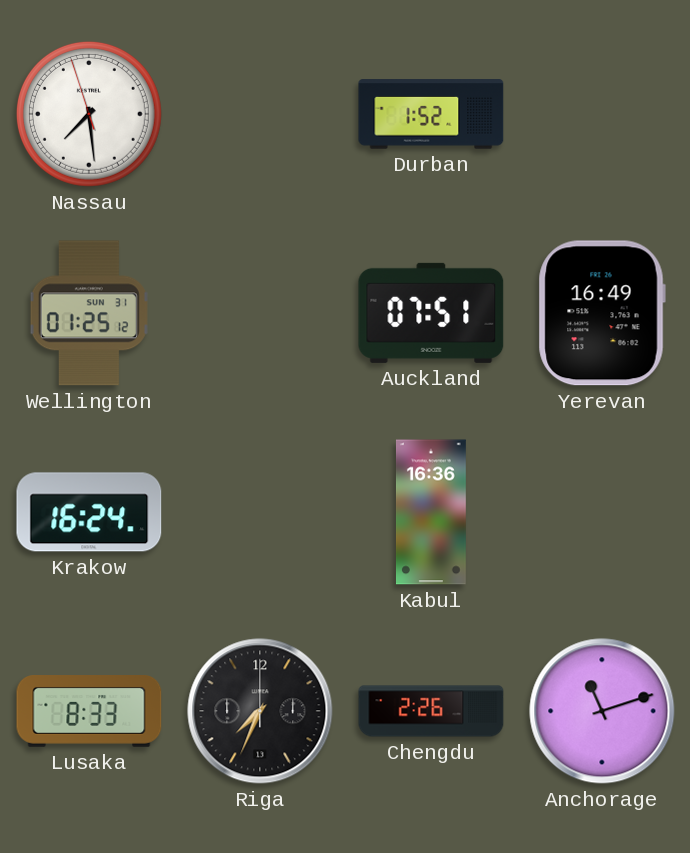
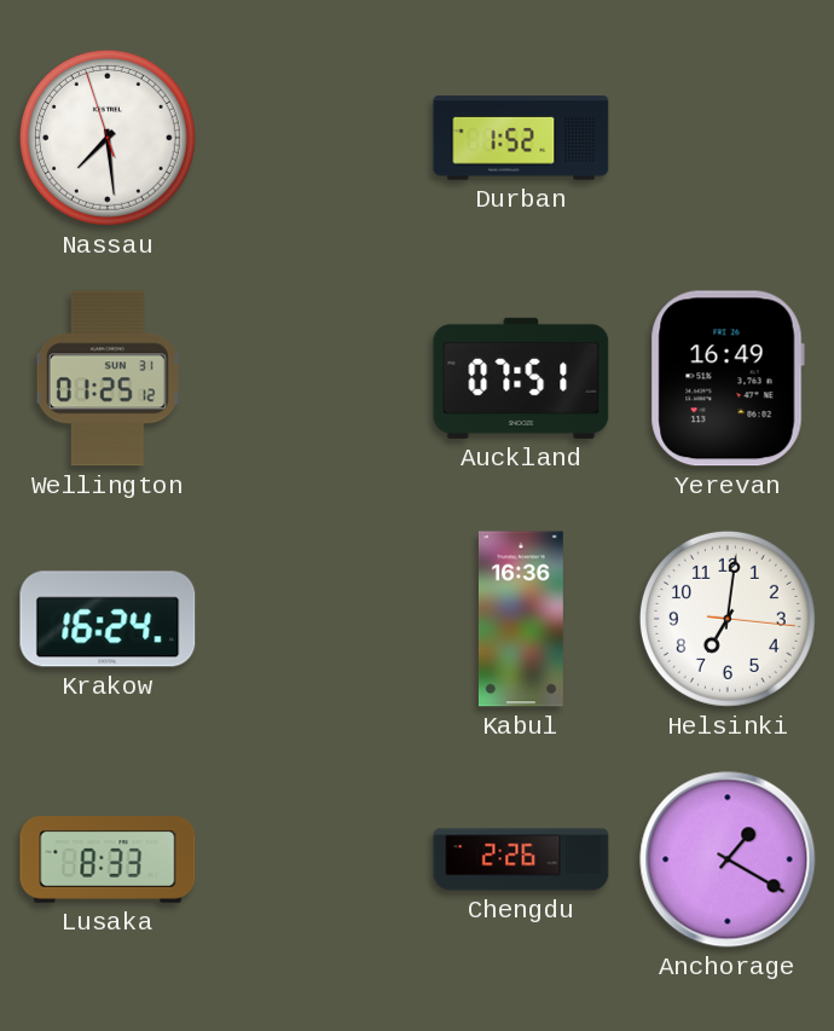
Helsinki: none -> 7:01 (728, 619)
Riga: 7:34 -> none (260, 711)
Anchorage: 11:12 -> 1:20 (728, 859)
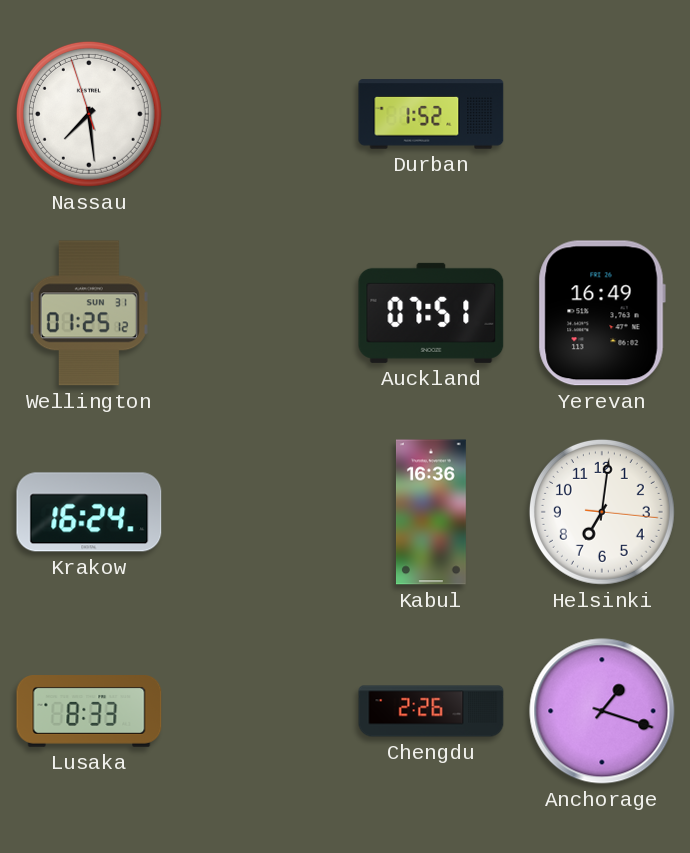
Anchorage: 1:20 -> 1:18 (602, 711)
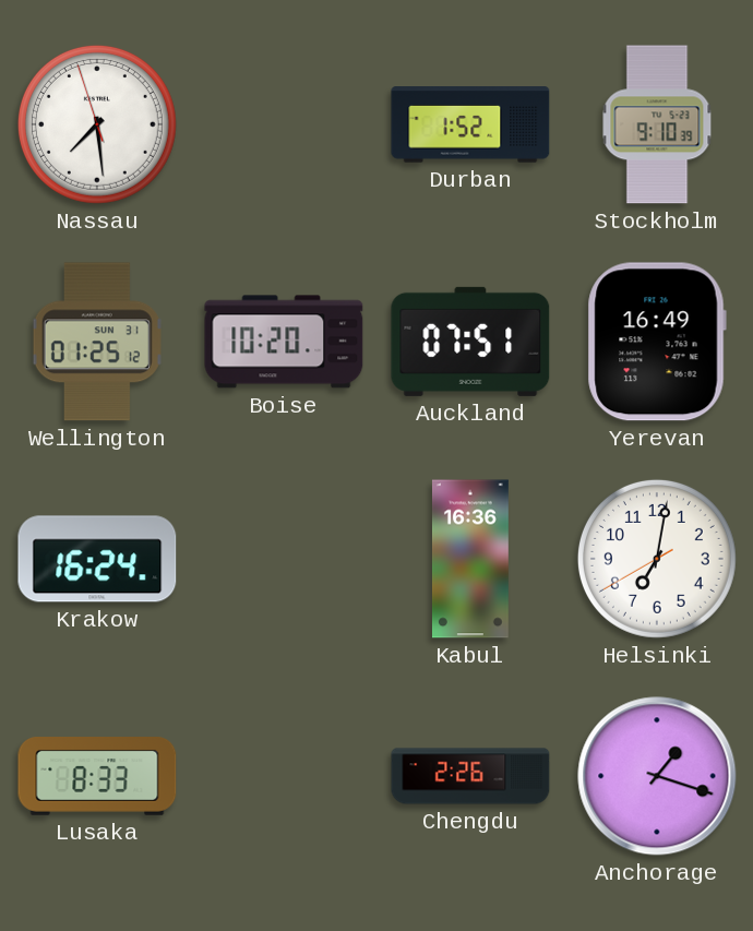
Stockholm: none -> 9:10 (657, 124)
Boise: none -> 10:20 (284, 342)
Helsinki: 7:01:16 -> 7:01:40 (657, 559)
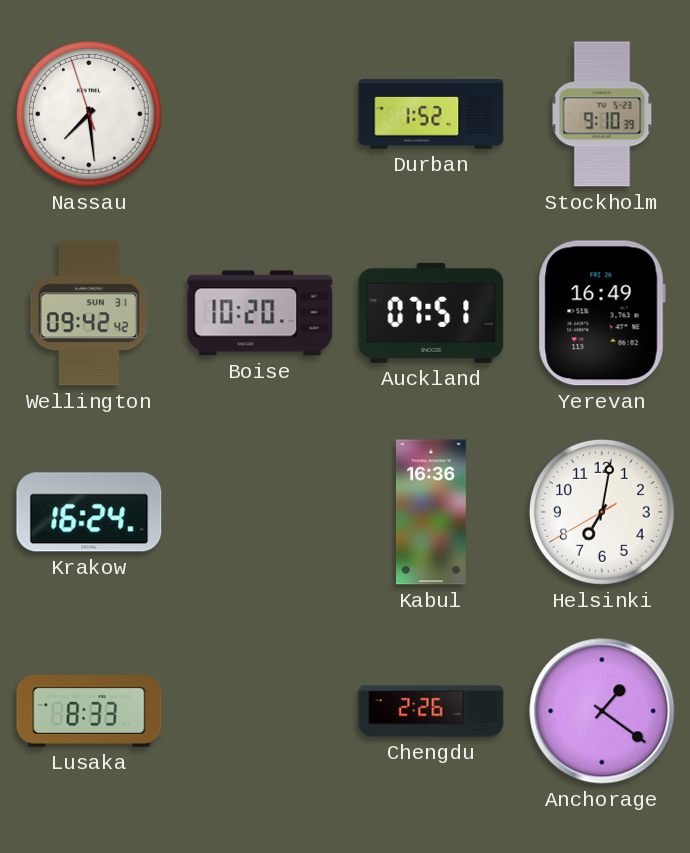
Wellington: 01:25 -> 09:42 (89, 313)
Anchorage: 1:18 -> 1:21 (602, 711)
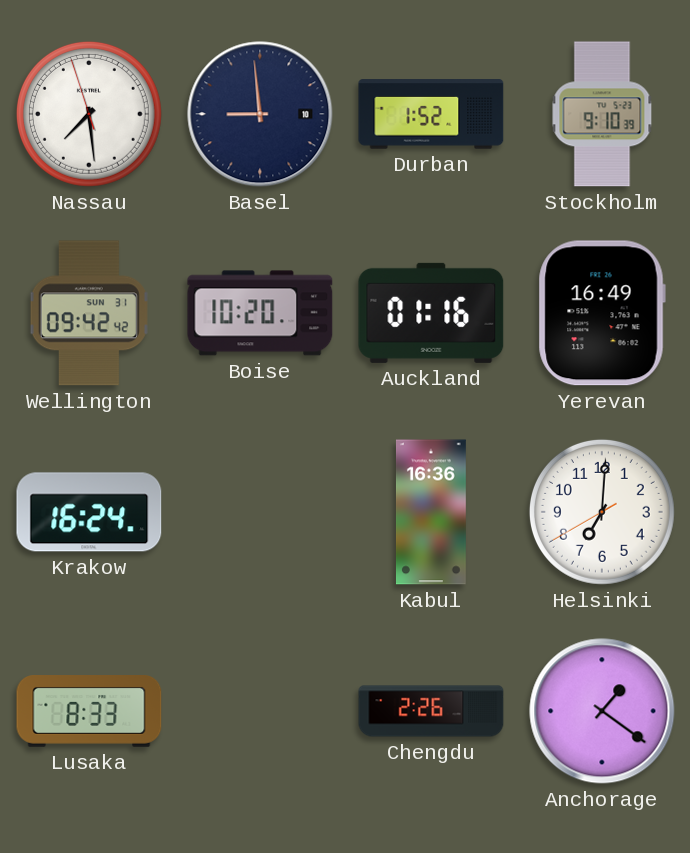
Basel: none -> 8:59 (260, 114)
Auckland: 07:51 -> 01:16 (431, 313)
Helsinki: 7:01 -> 7:00 (602, 512)
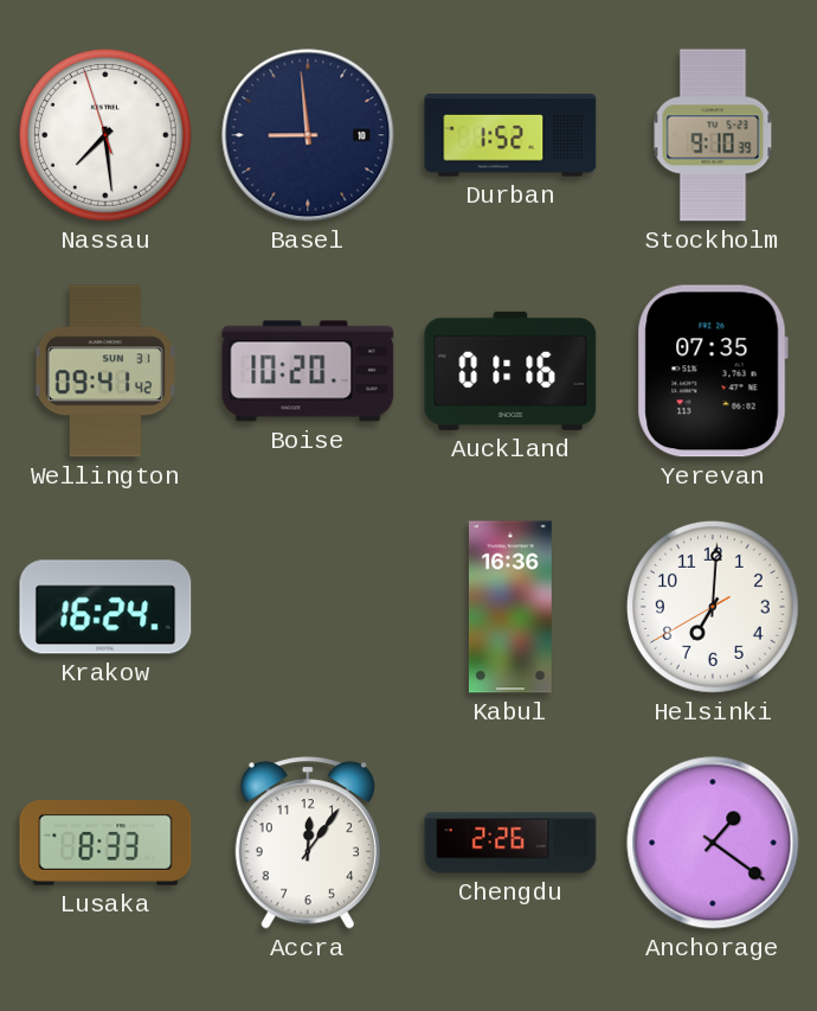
Wellington: 09:42 -> 09:41 (105, 371)
Yerevan: 16:49 -> 07:35 (713, 371)
Accra: none -> 12:06 (308, 843)
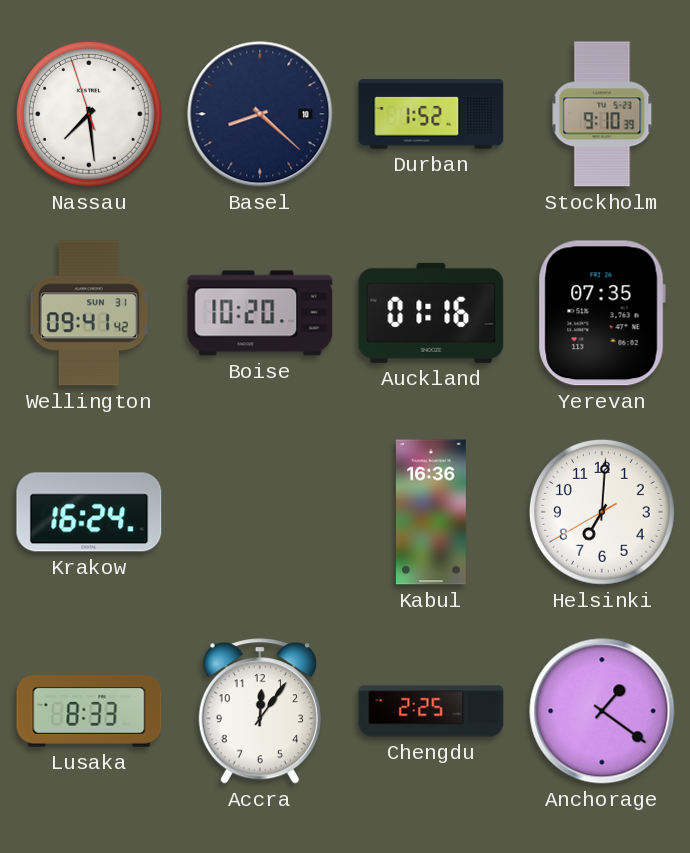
Basel: 8:59 -> 8:22 (260, 114)
Chengdu: 2:26 -> 2:25 (431, 711)
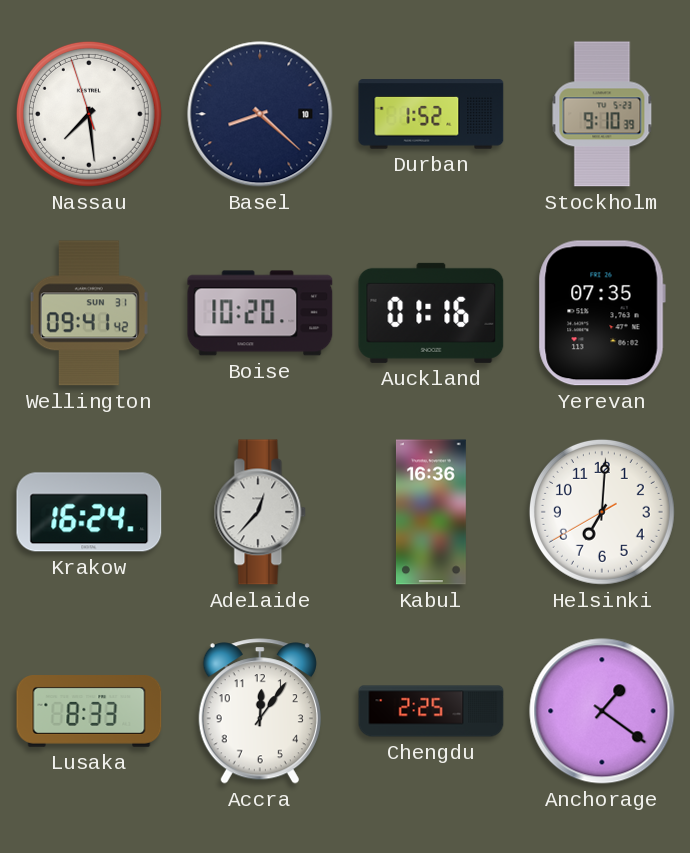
Adelaide: none -> 12:37 (260, 512)
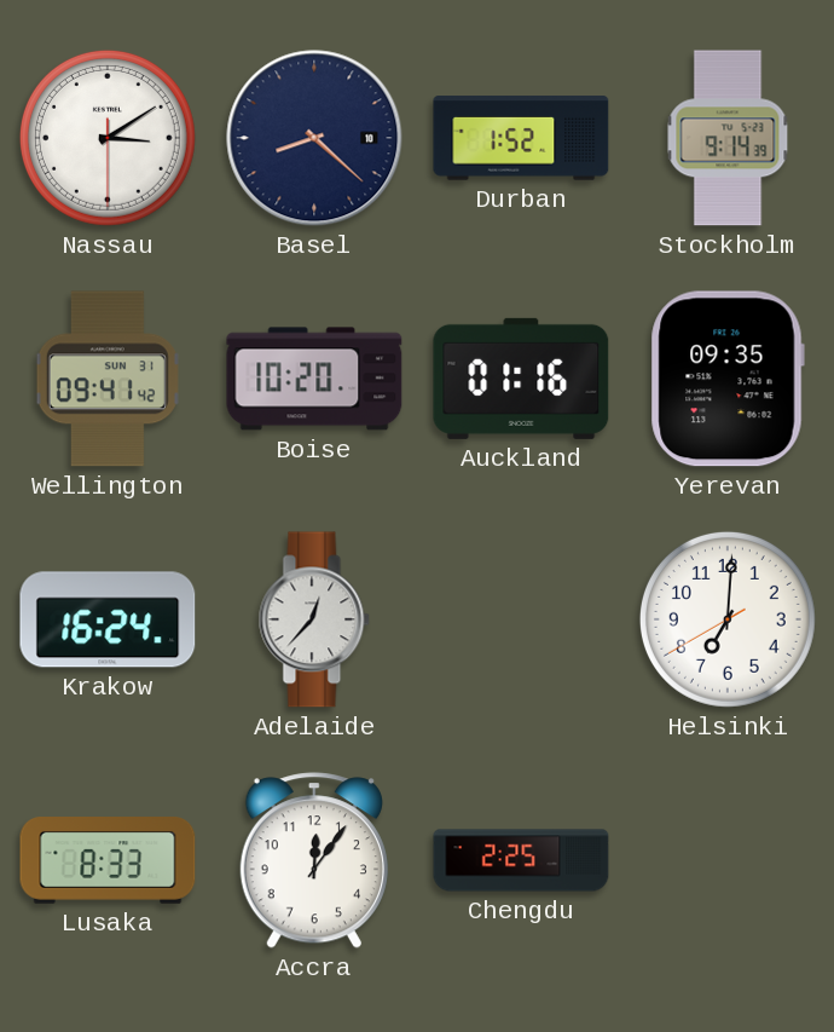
Nassau: 7:28 -> 3:09 (108, 138)
Stockholm: 9:10 -> 9:14 (728, 138)
Yerevan: 07:35 -> 09:35 (728, 379)
Kabul: 16:36 -> none (431, 512)
Anchorage: 1:21 -> none (602, 711)
